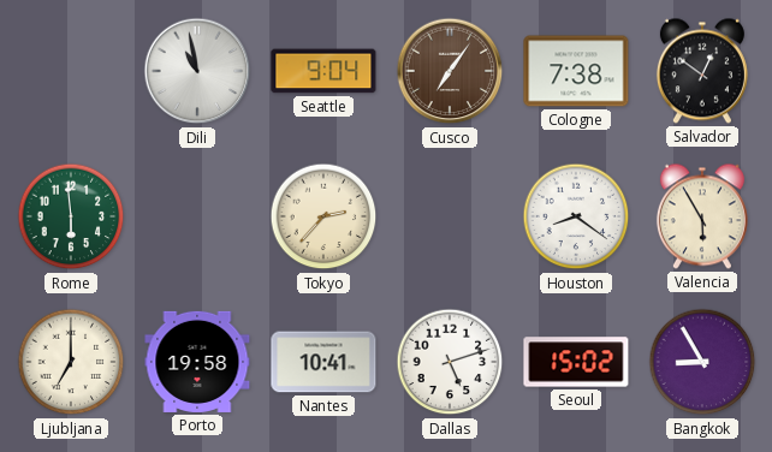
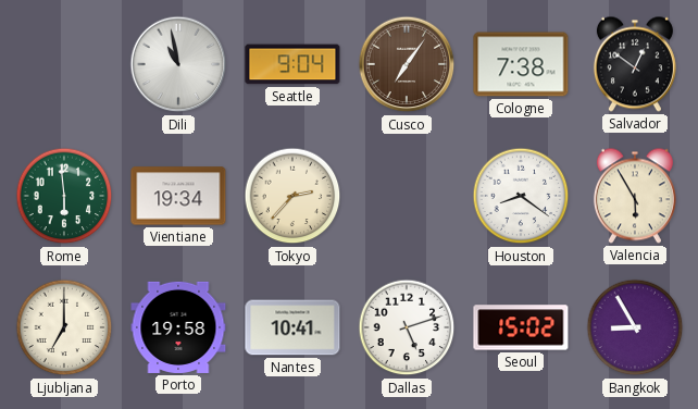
Vientiane: none -> 19:34 (178, 196)
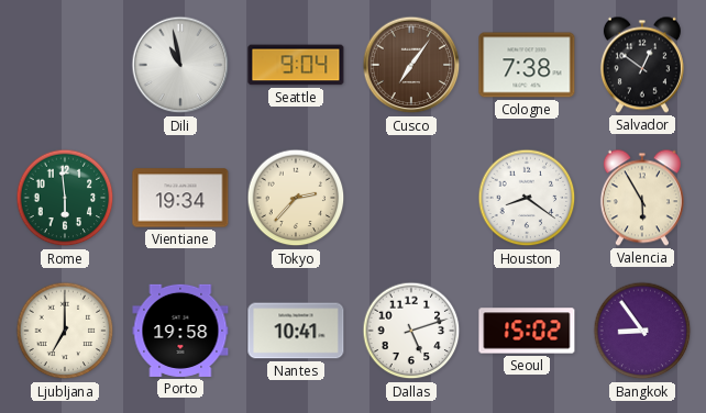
Bangkok: 8:55 -> 8:54 (642, 331)
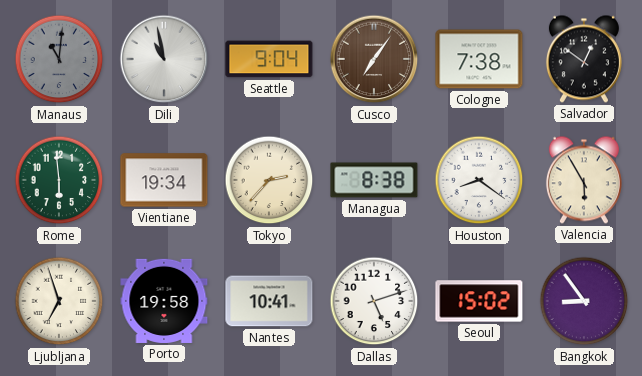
Manaus: none -> 11:01 (59, 59)
Managua: none -> 8:38 (374, 180)
Ljubljana: 7:00 -> 6:57 (59, 301)
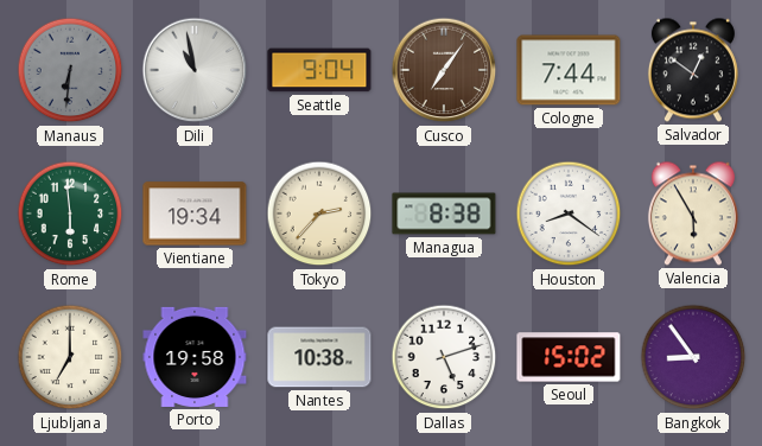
Manaus: 11:01 -> 6:31 (70, 70)
Cologne: 7:38 -> 7:44 (569, 70)
Ljubljana: 6:57 -> 7:00 (70, 357)
Nantes: 10:41 -> 10:38 (319, 357)
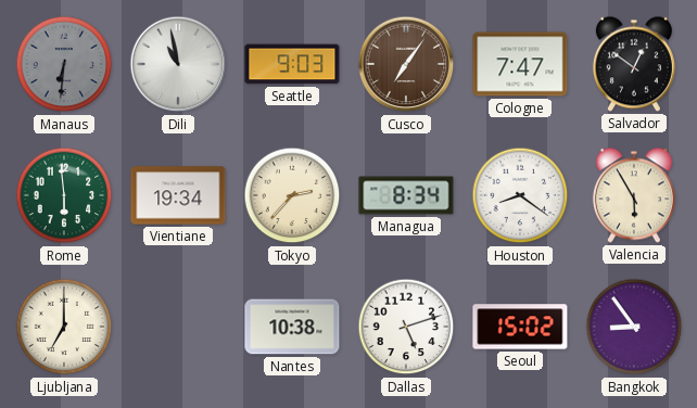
Seattle: 9:04 -> 9:03 (292, 64)
Cologne: 7:44 -> 7:47 (520, 64)
Managua: 8:38 -> 8:34 (406, 195)
Porto: 19:58 -> none (195, 357)
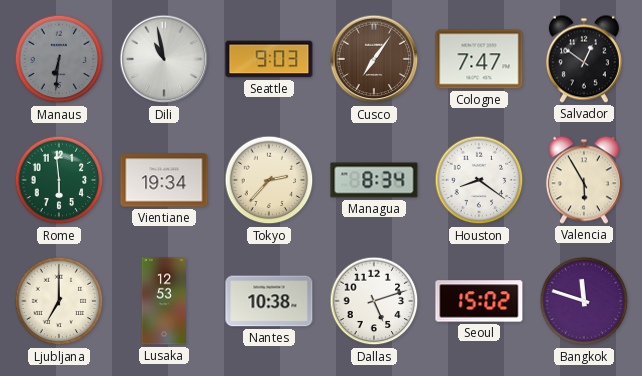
Lusaka: none -> 12:53 (164, 301)
Bangkok: 8:54 -> 11:48 (584, 301)
